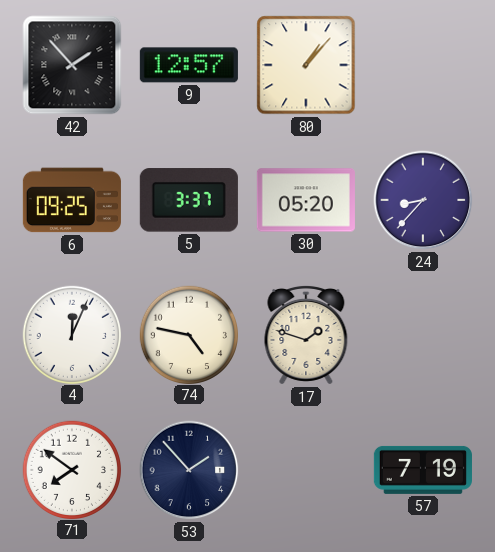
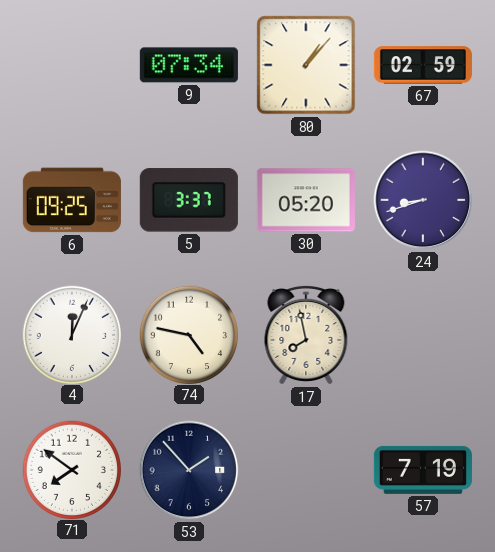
42: 1:53 -> none (72, 65)
9: 12:57 -> 07:34 (189, 65)
67: none -> 02:59 (423, 65)
24: 8:37 -> 8:42 (423, 200)
17: 1:48 -> 7:58 (306, 335)
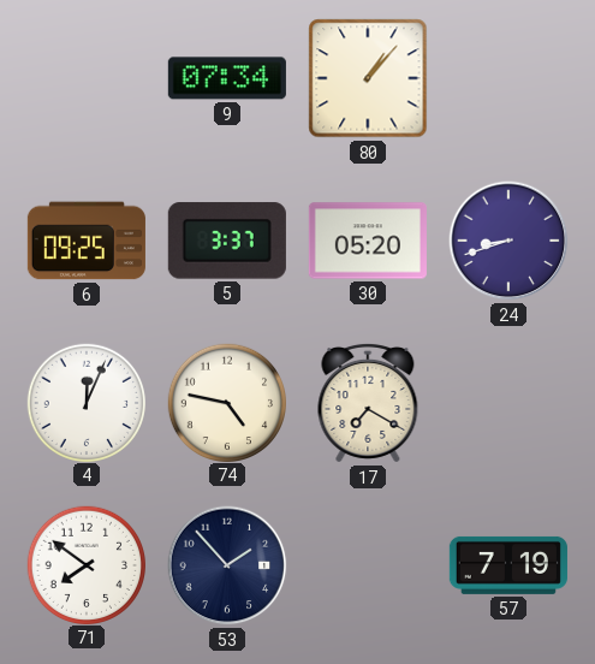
67: 02:59 -> none (423, 65)
17: 7:58 -> 7:20 (368, 403)
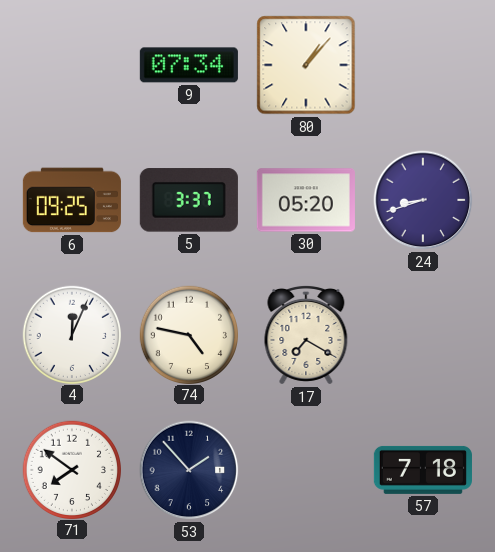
57: 7:19 -> 7:18 (423, 470)
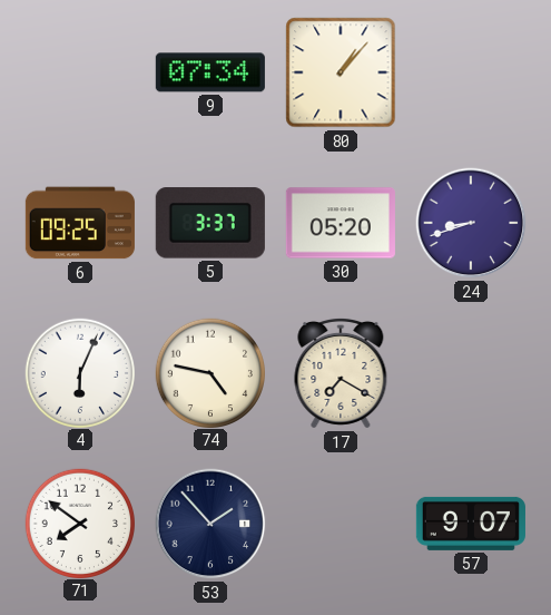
4: 12:04 -> 6:04 (79, 372)
57: 7:18 -> 9:07 (471, 524)
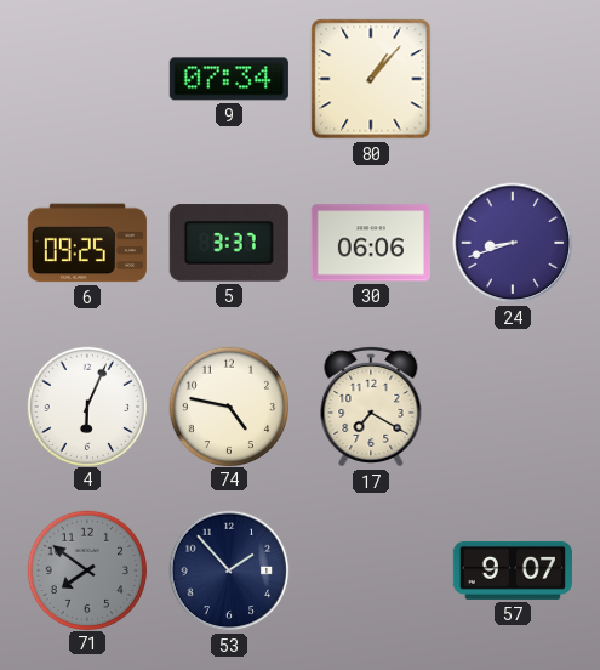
30: 05:20 -> 06:06 (371, 243)
71 dial: white -> grey (86, 569)
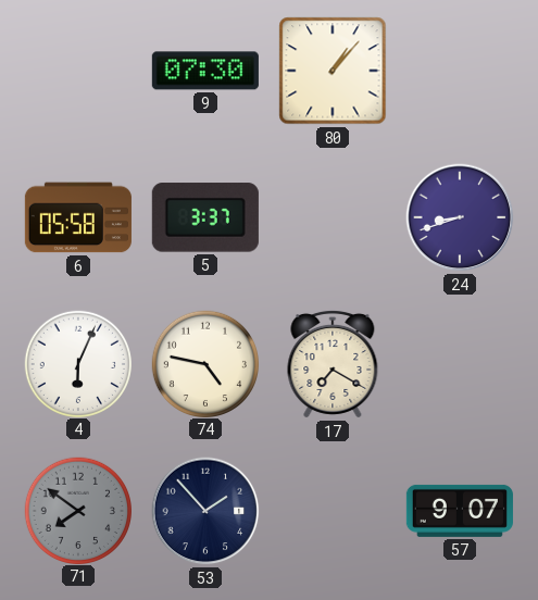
9: 07:34 -> 07:30 (205, 71)
6: 09:25 -> 05:58 (78, 217)
30: 06:06 -> none (371, 243)
